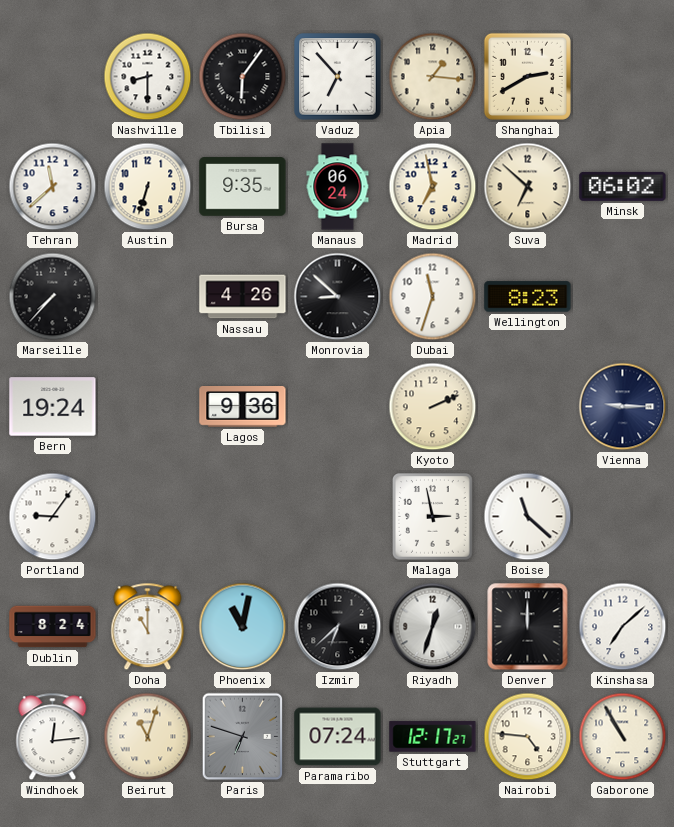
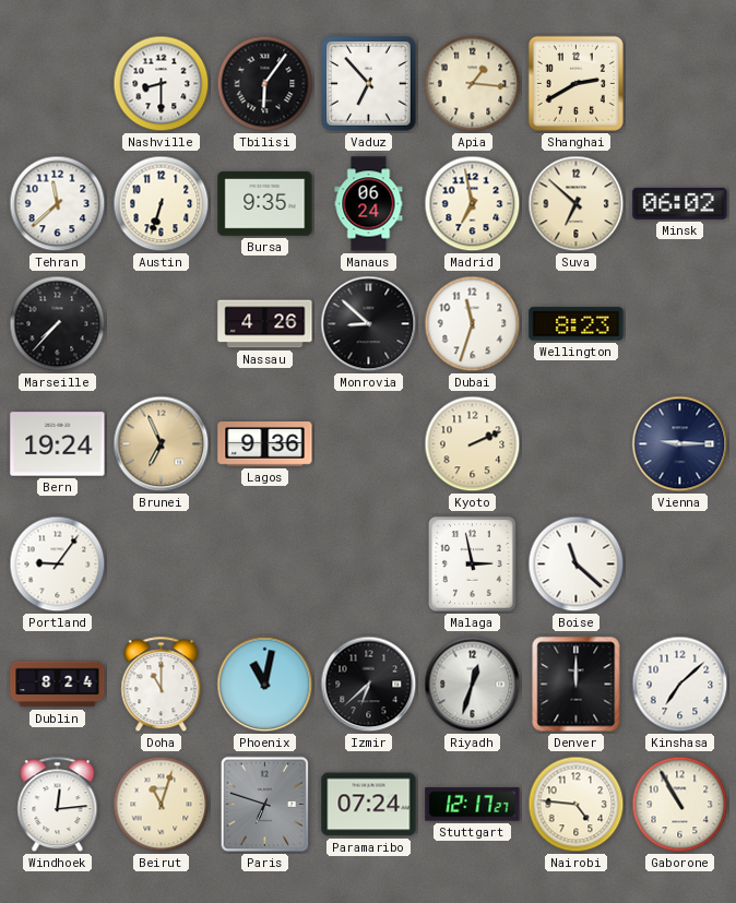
Brunei: none -> 6:56 (162, 444)
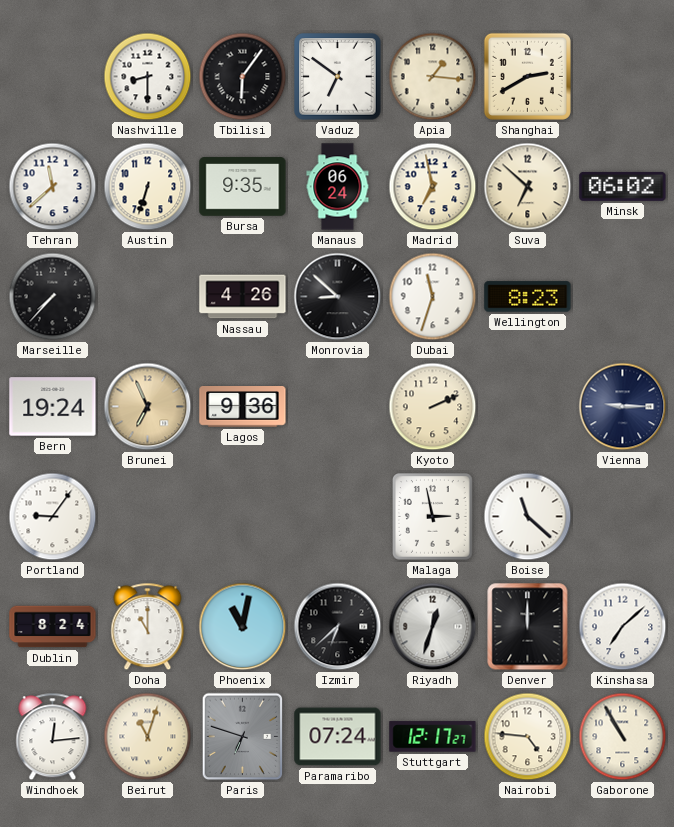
Vaduz: 6:53 -> 6:51 (338, 77)
